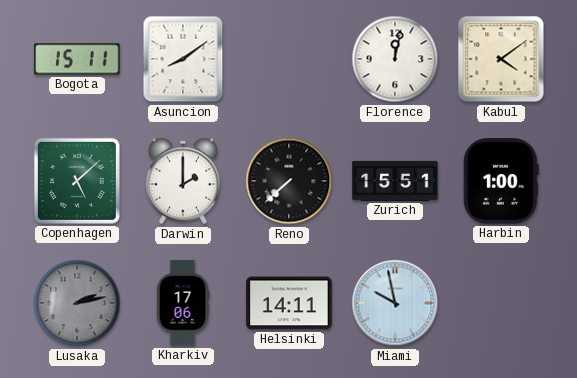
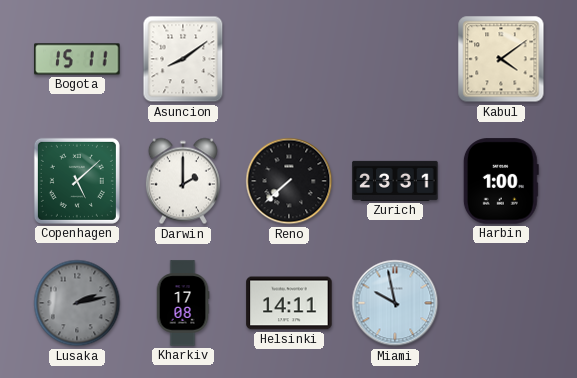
Florence: 12:02 -> none (395, 59)
Zurich: 15:51 -> 23:31 (395, 181)
Kharkiv: 17:06 -> 17:08 (183, 303)
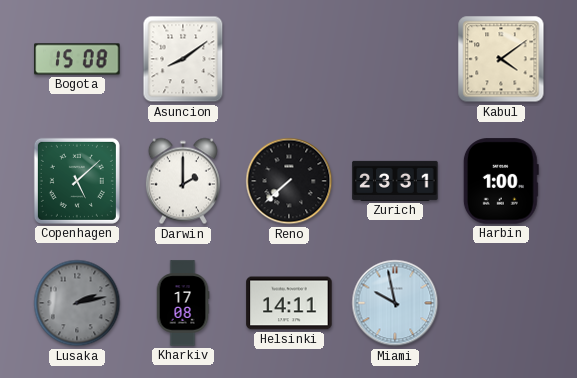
Bogota: 15:11 -> 15:08 (77, 59)
